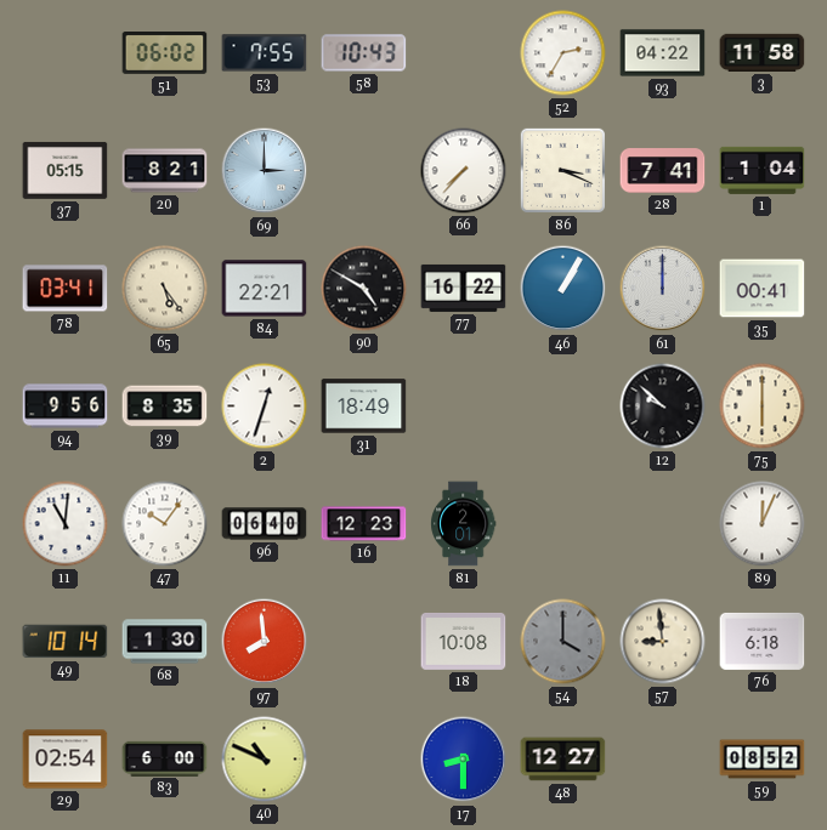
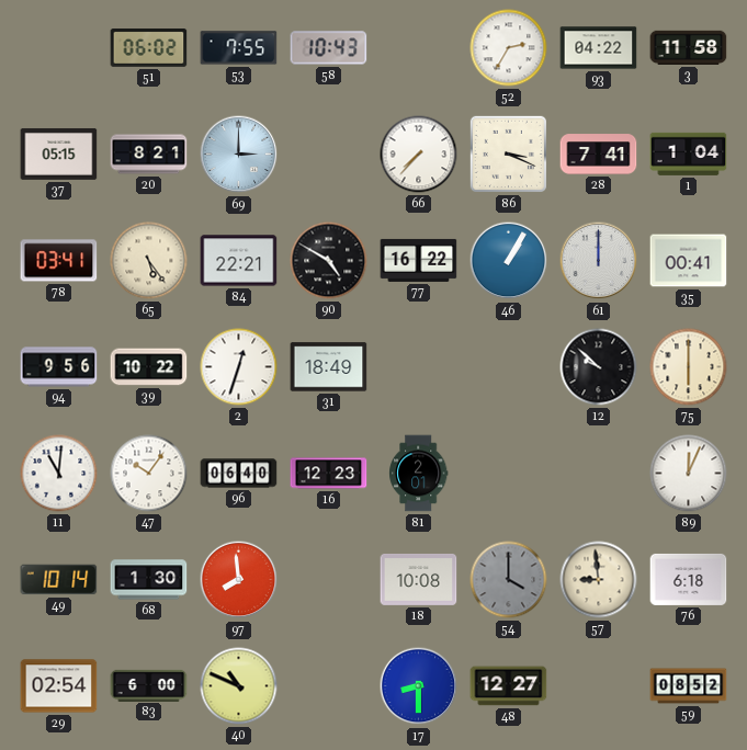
39: 8:35 -> 10:22 (149, 367)
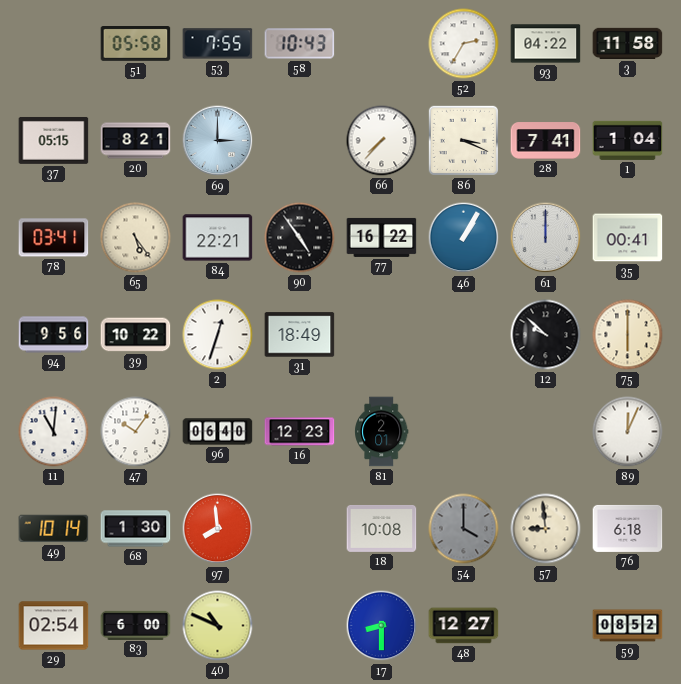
51: 06:02 -> 05:58 (136, 44)
90: 4:50 -> 4:54 (300, 238)
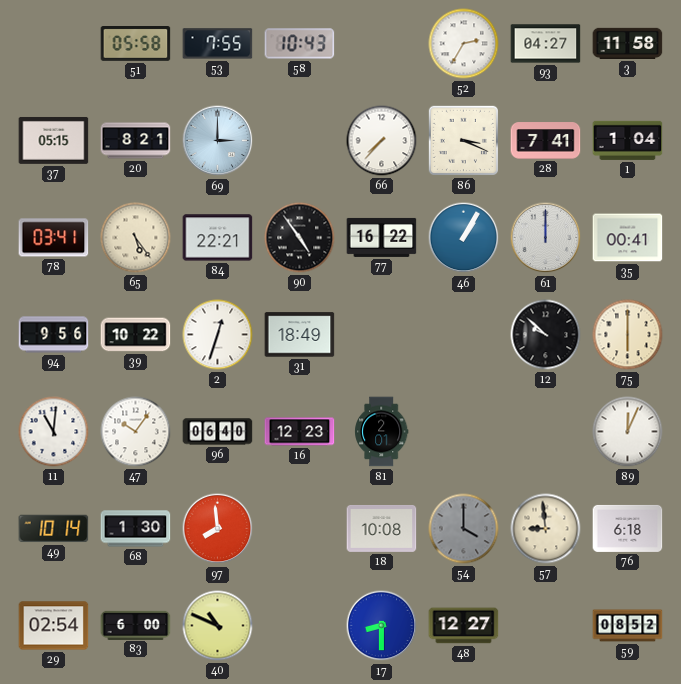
93: 04:22 -> 04:27 (546, 44)
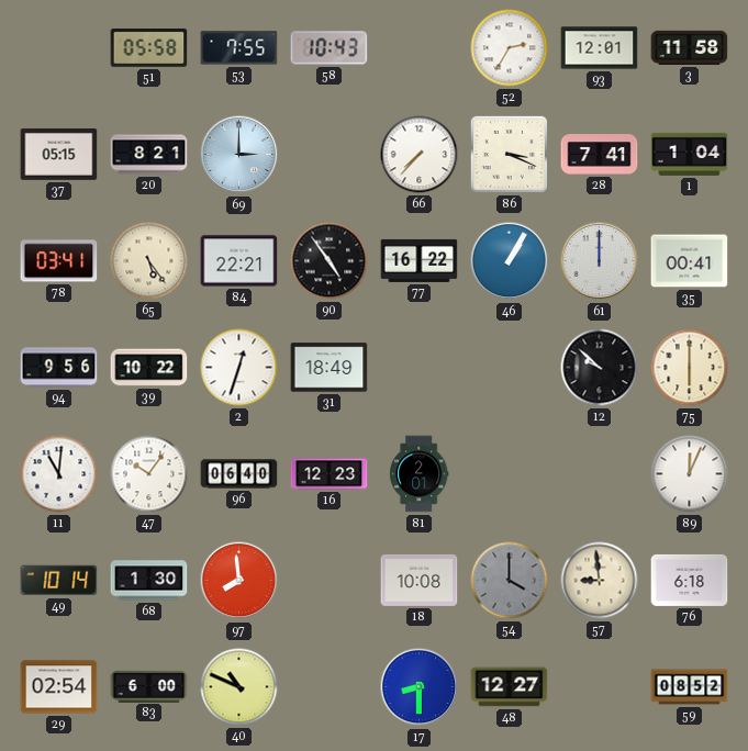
93: 04:27 -> 12:01 (600, 48)
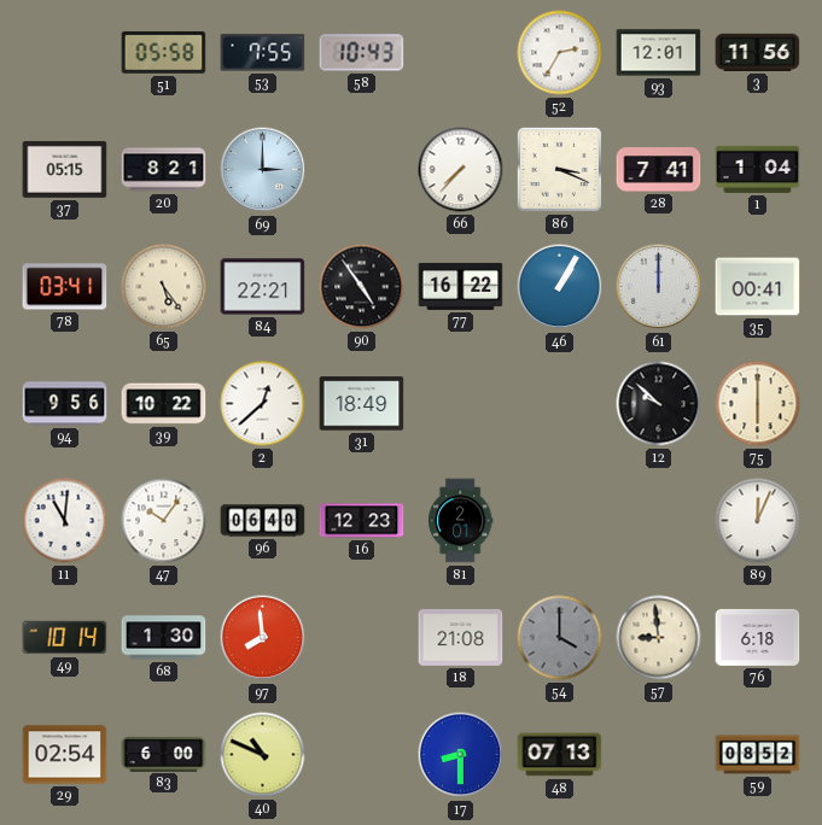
3: 11:58 -> 11:56 (758, 52)
2: 12:33 -> 12:38 (263, 404)
18: 10:08 -> 21:08 (461, 637)
48: 12:27 -> 07:13 (560, 755)
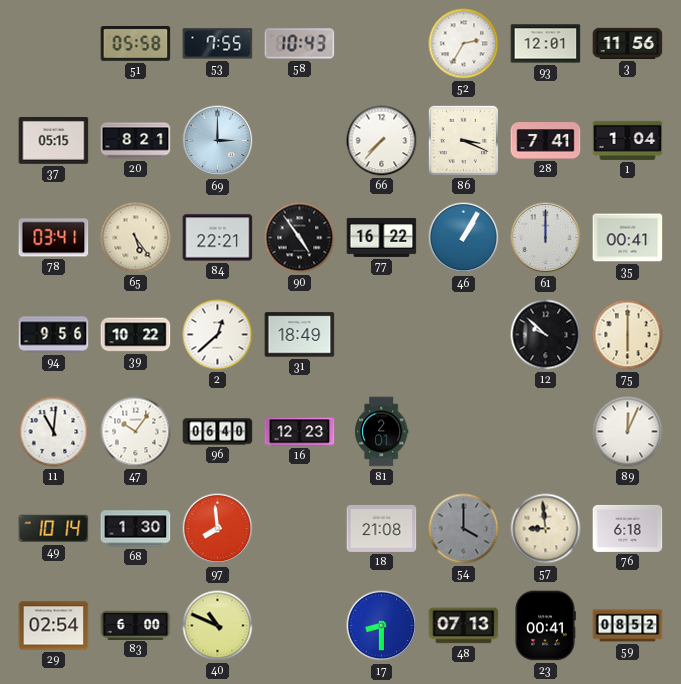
23: none -> 00:41 (545, 626)
